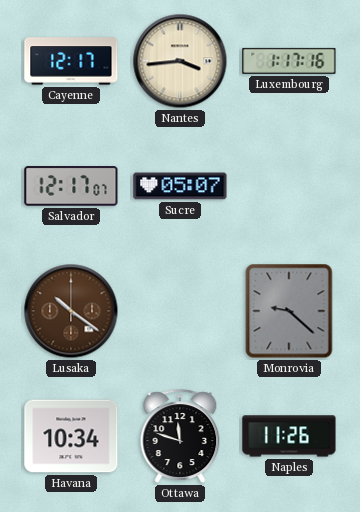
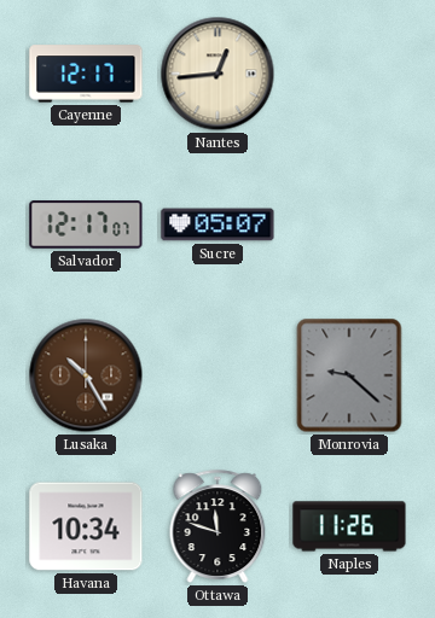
Nantes: 3:44 -> 12:44 (217, 74)
Luxembourg: 1:17 -> none (289, 61)
Lusaka: 10:21 -> 10:25 (86, 375)
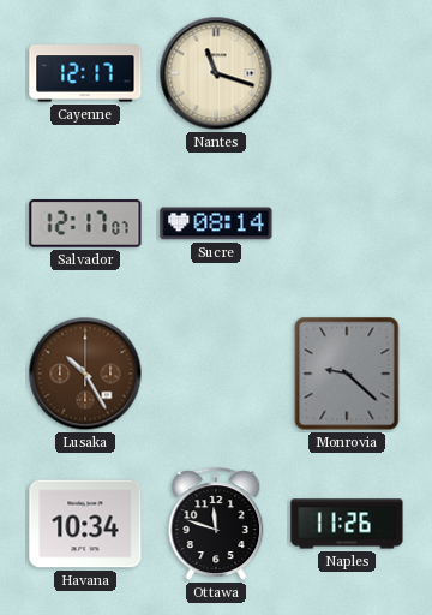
Nantes: 12:44 -> 11:18 (216, 73)
Sucre: 05:07 -> 08:14 (216, 223)
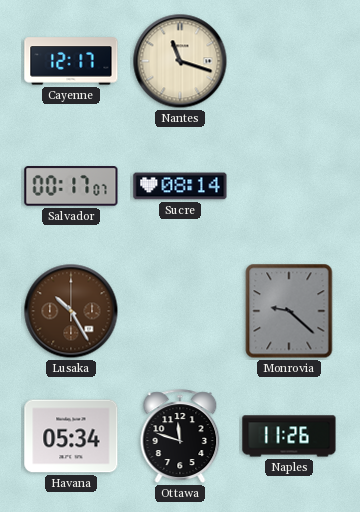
Salvador: 12:17 -> 00:17 (71, 186)
Havana: 10:34 -> 05:34 (71, 436)
